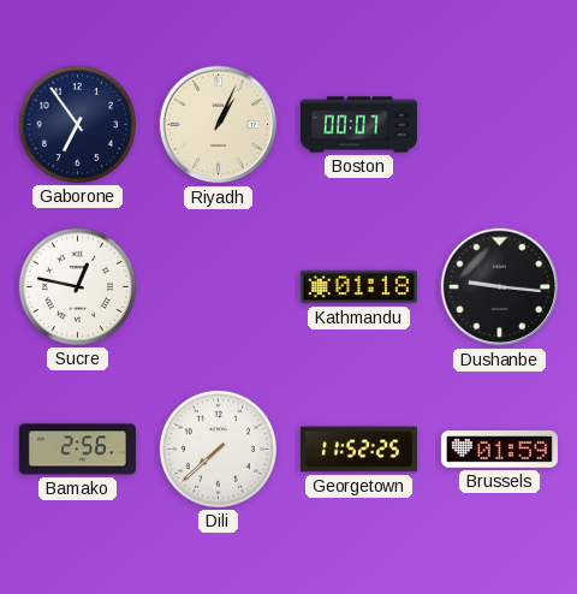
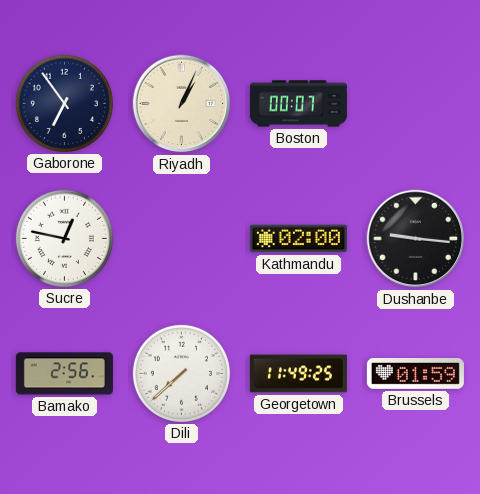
Kathmandu: 01:18 -> 02:00 (298, 239)
Georgetown: 11:52 -> 11:49 (298, 374)
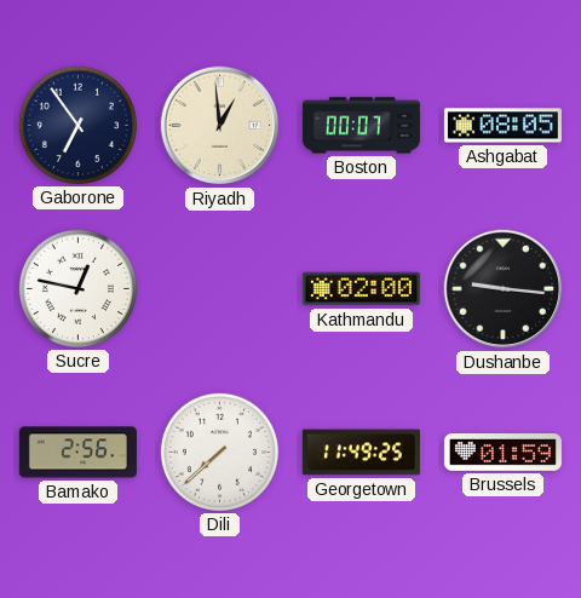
Riyadh: 1:04 -> 12:59 (220, 126)
Ashgabat: none -> 08:05 (502, 126)
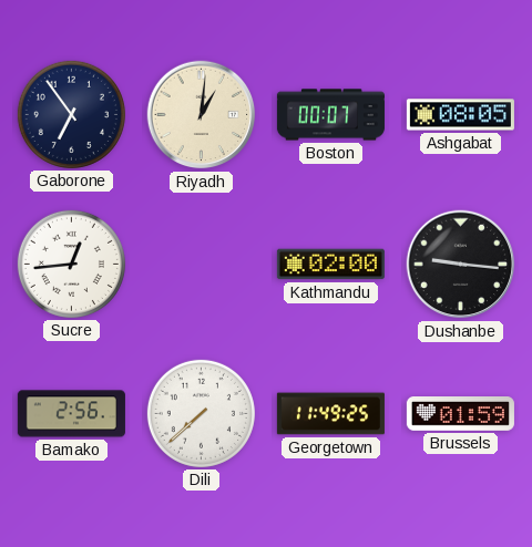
Riyadh: 12:59 -> 1:01 (202, 115)
Sucre: 12:47 -> 12:44 (71, 264)
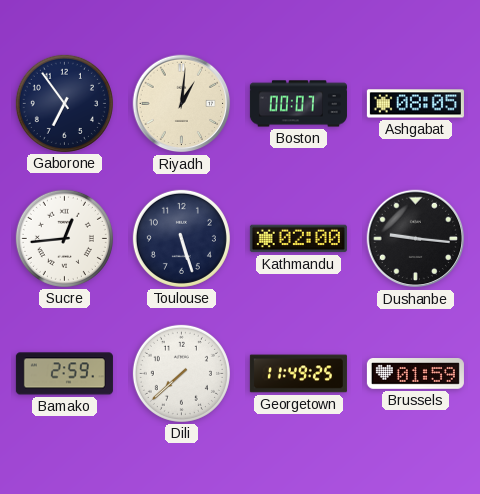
Toulouse: none -> 5:27 (181, 238)
Bamako: 2:56 -> 2:59 (64, 374)
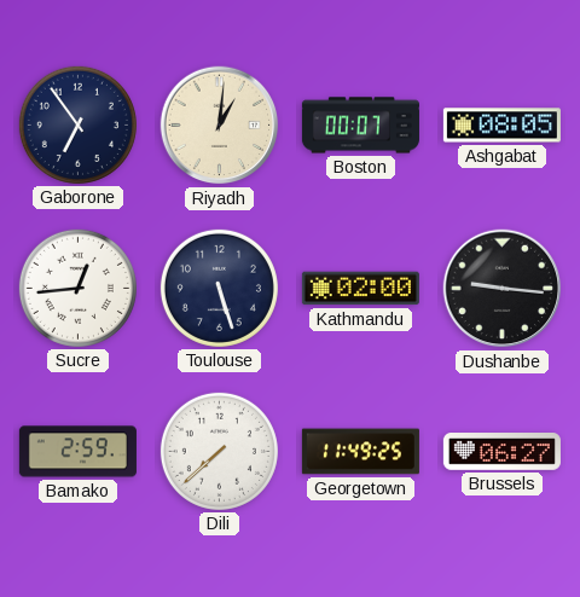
Brussels: 01:59 -> 06:27 (501, 452)
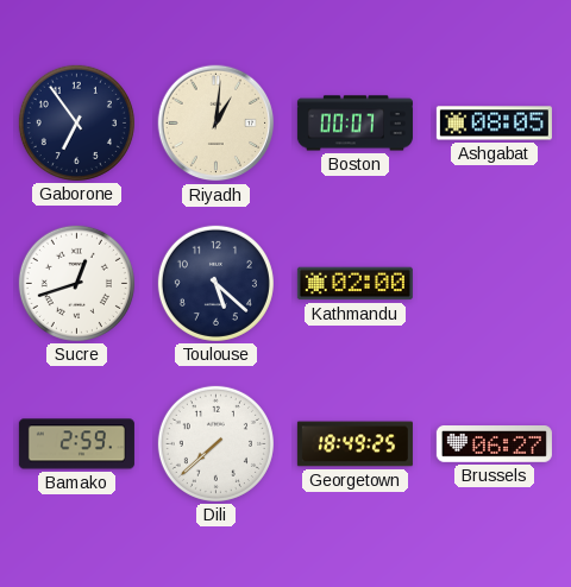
Sucre: 12:44 -> 12:42 (76, 283)
Toulouse: 5:27 -> 5:22 (215, 283)
Dushanbe: 9:16 -> none (503, 289)
Georgetown: 11:49 -> 18:49 (354, 444)
